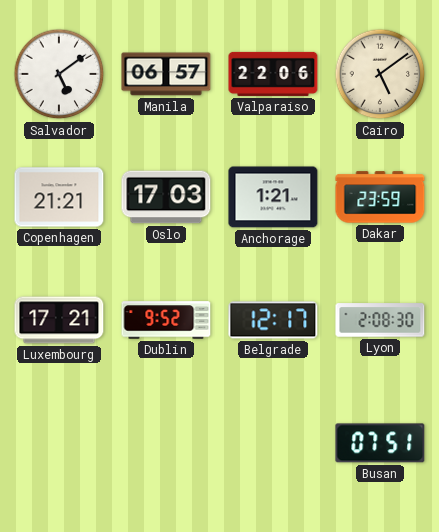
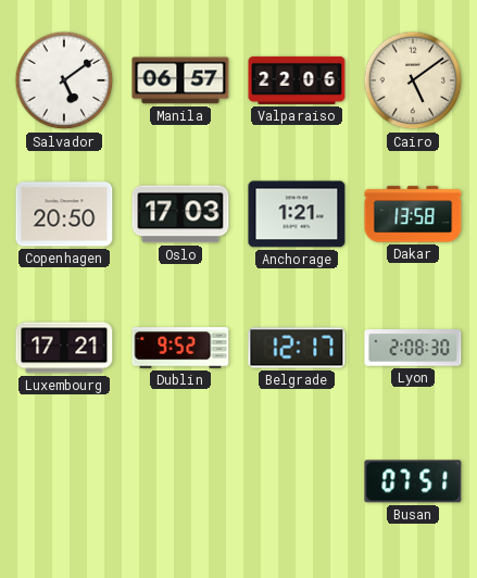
Copenhagen: 21:21 -> 20:50 (64, 214)
Dakar: 23:59 -> 13:58 (413, 214)
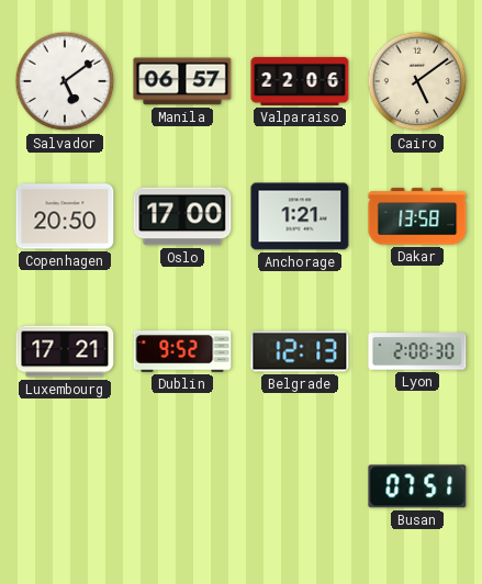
Oslo: 17:03 -> 17:00 (182, 216)
Belgrade: 12:17 -> 12:13 (300, 351)
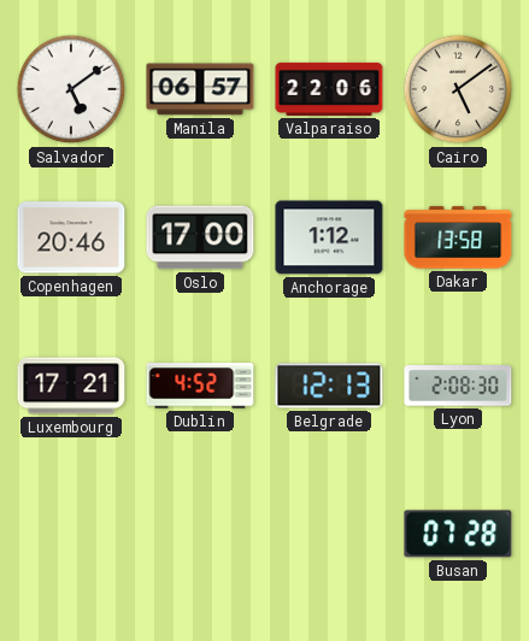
Copenhagen: 20:50 -> 20:46 (71, 237)
Anchorage: 1:21 -> 1:12 (329, 237)
Dublin: 9:52 -> 4:52 (200, 386)
Busan: 07:51 -> 07:28 (458, 534)
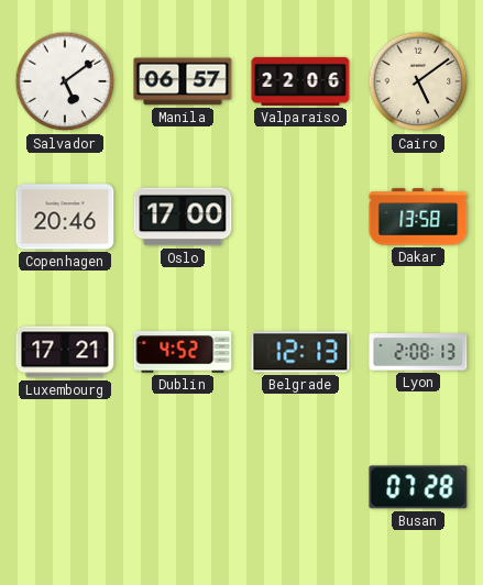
Anchorage: 1:12 -> none (329, 237)
Lyon: 2:08:30 -> 2:08:13 (418, 352)
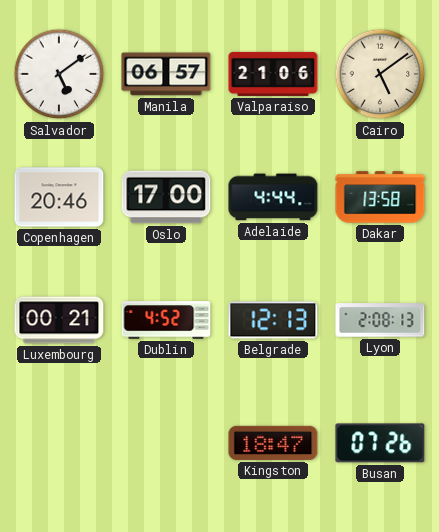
Valparaiso: 22:06 -> 21:06 (273, 74)
Adelaide: none -> 4:44 (273, 197)
Luxembourg: 17:21 -> 00:21 (59, 320)
Kingston: none -> 18:47 (273, 443)
Busan: 07:28 -> 07:26 (380, 443)
